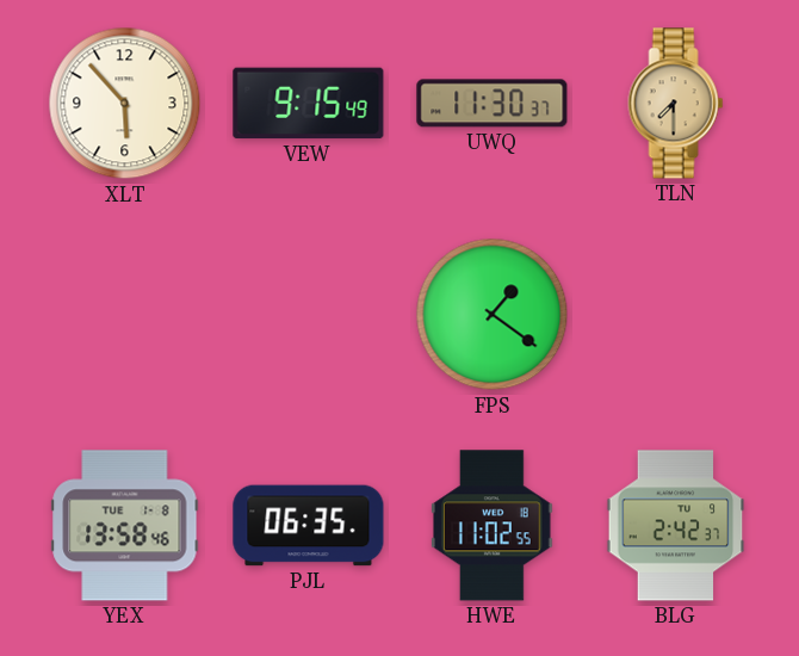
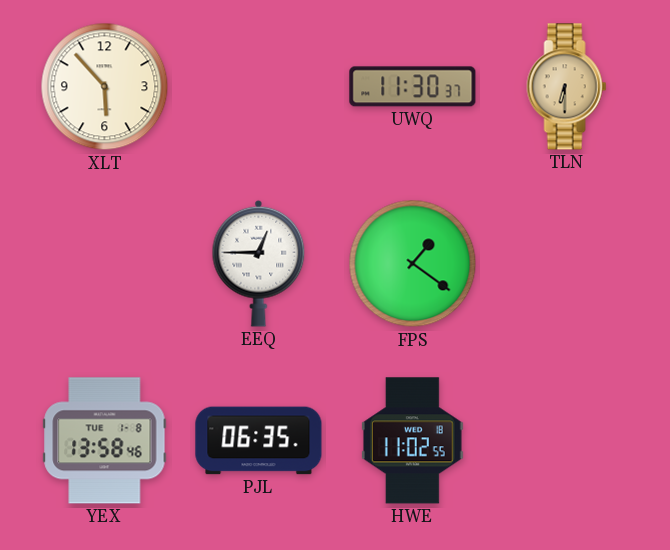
VEW: 9:15 -> none (309, 104)
TLN: 7:30 -> 6:30 (567, 87)
EEQ: none -> 12:45 (259, 263)
BLG: 2:42 -> none (676, 526)
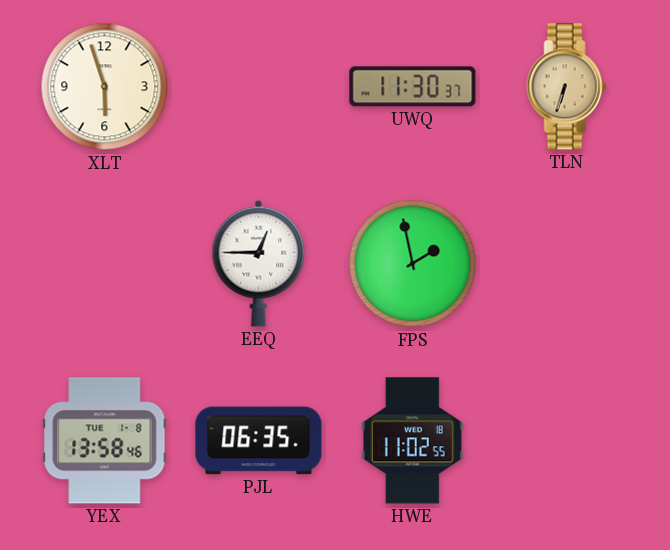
XLT: 5:53 -> 5:57 (105, 87)
TLN: 6:30 -> 6:33 (567, 87)
FPS: 1:21 -> 1:58 (413, 264)
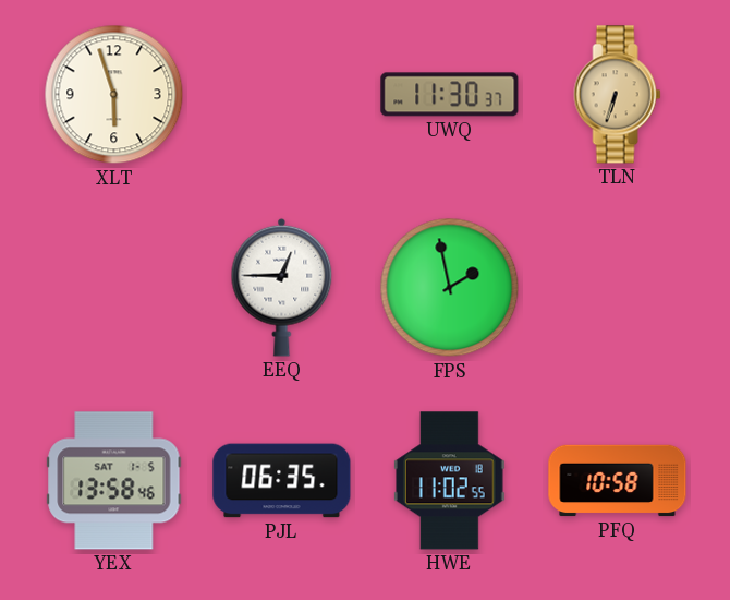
YEX date: TUE 1-8 -> SAT 1-5 (114, 481)
PFQ: none -> 10:58 (618, 481)
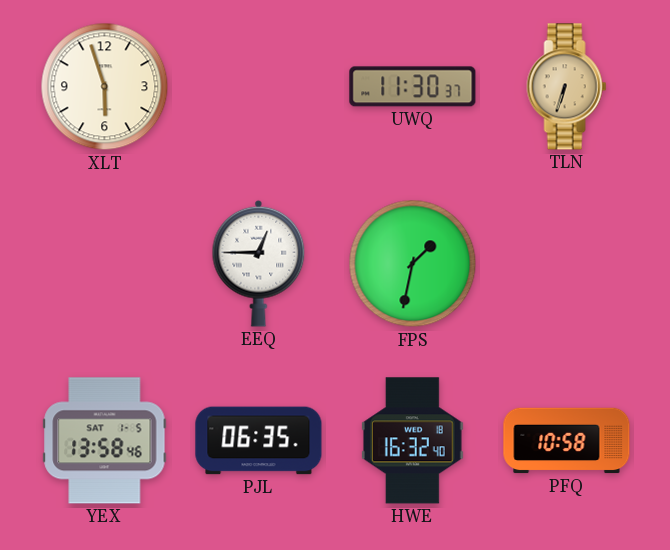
FPS: 1:58 -> 1:32 (413, 264)
HWE: 11:02 -> 16:32 (412, 441)
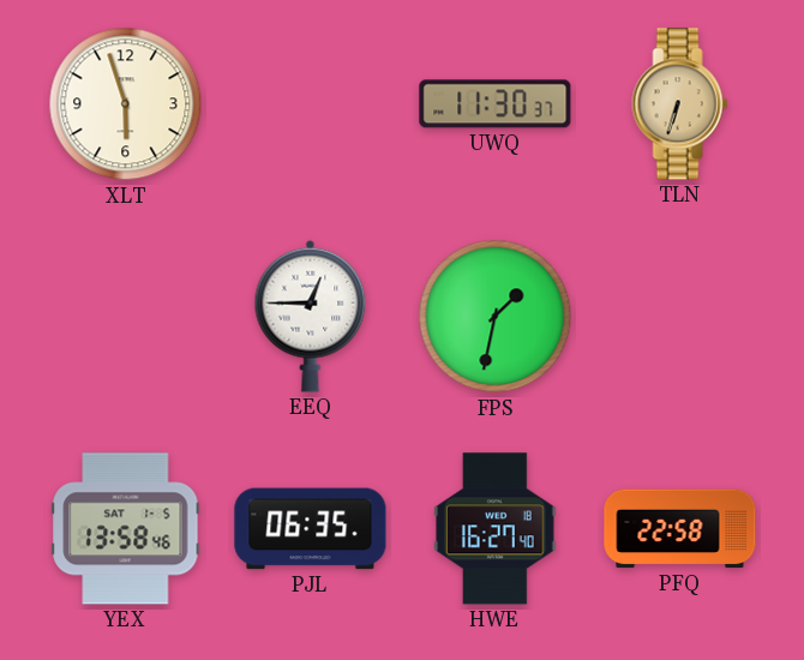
HWE: 16:32 -> 16:27 (494, 529)
PFQ: 10:58 -> 22:58 (680, 529)
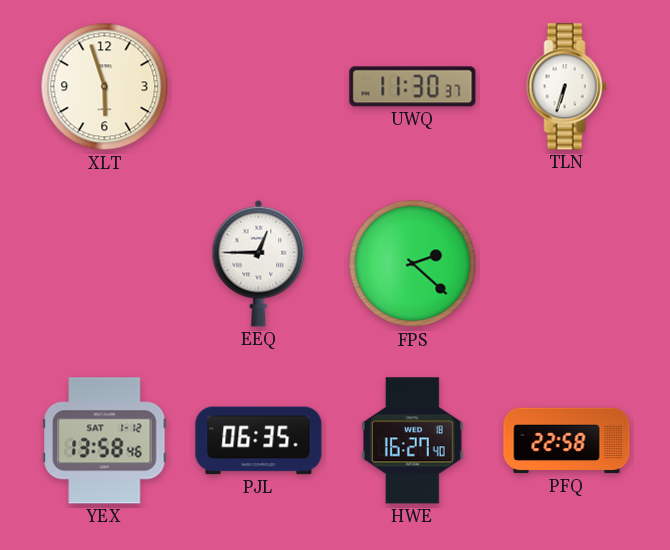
TLN dial: champagne -> white (567, 87)
FPS: 1:32 -> 2:22 (413, 264)
YEX date: SAT 1-5 -> SAT 1-12 (105, 441)
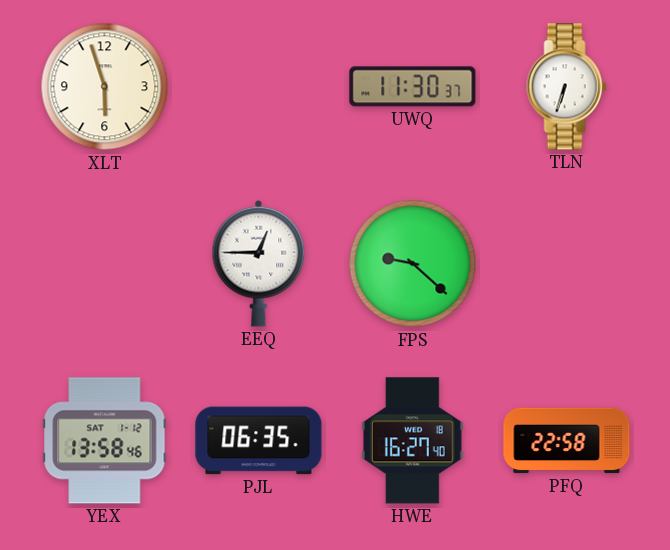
FPS: 2:22 -> 9:22 (413, 264)
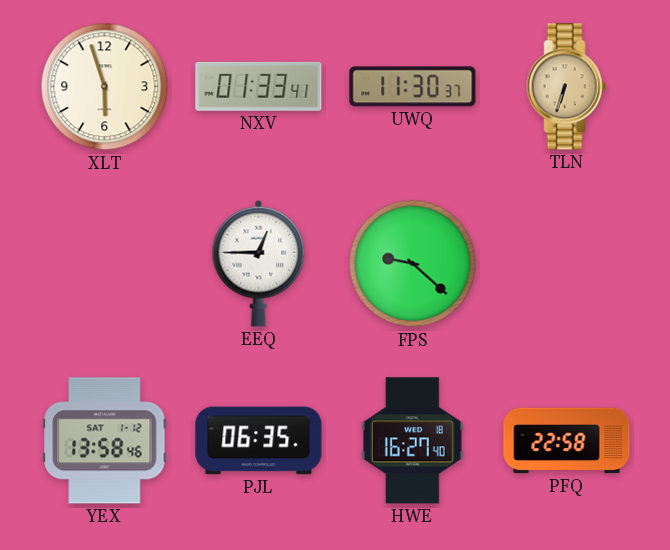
NXV: none -> 01:33 (259, 86)
TLN dial: white -> champagne (567, 87)
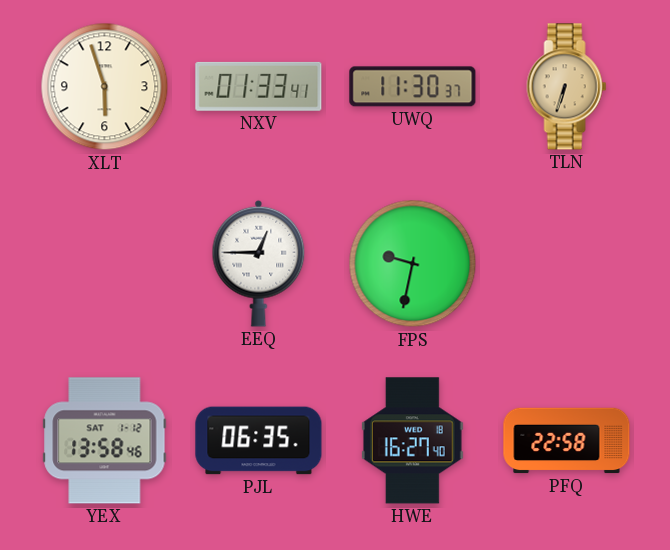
FPS: 9:22 -> 9:32 (413, 264)
